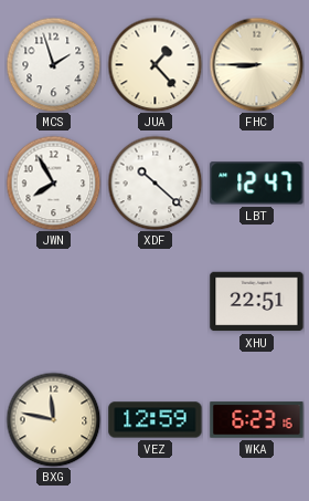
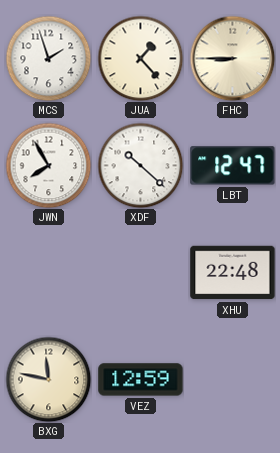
XHU: 22:51 -> 22:48 (233, 273)
WKA: 6:23 -> none (257, 420)
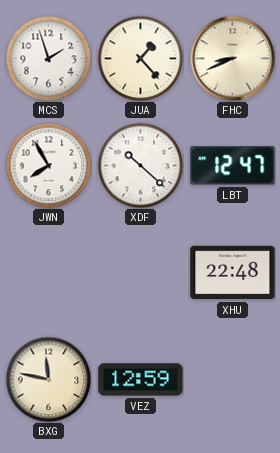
FHC: 8:45 -> 8:41 (232, 58)
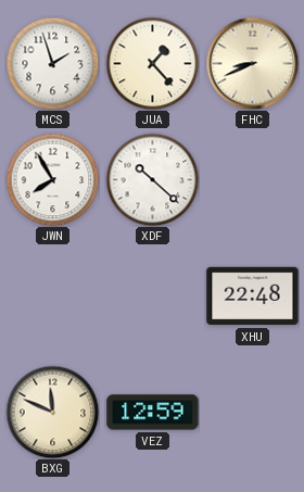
LBT: 12:47 -> none (233, 166)
BXG: 11:47 -> 11:49 (52, 412)
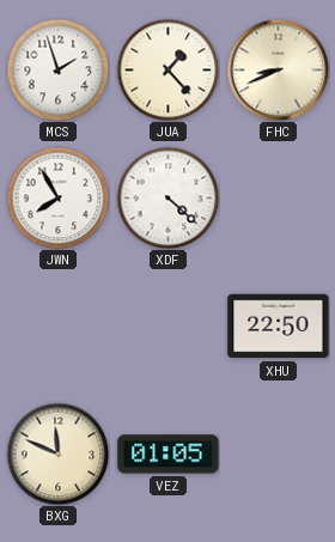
XDF: 10:22 -> 4:22 (167, 197)
XHU: 22:48 -> 22:50 (279, 327)
VEZ: 12:59 -> 01:05 (169, 455)
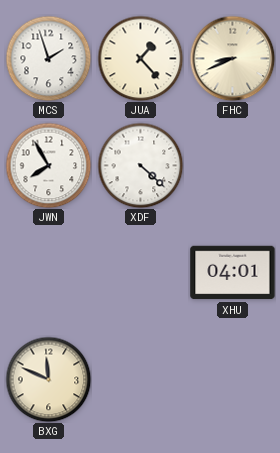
XHU: 22:50 -> 04:01 (233, 273)
VEZ: 01:05 -> none (169, 455)
